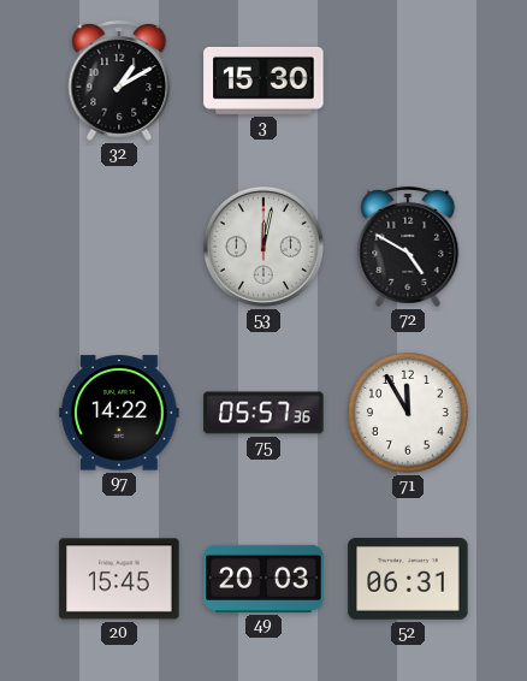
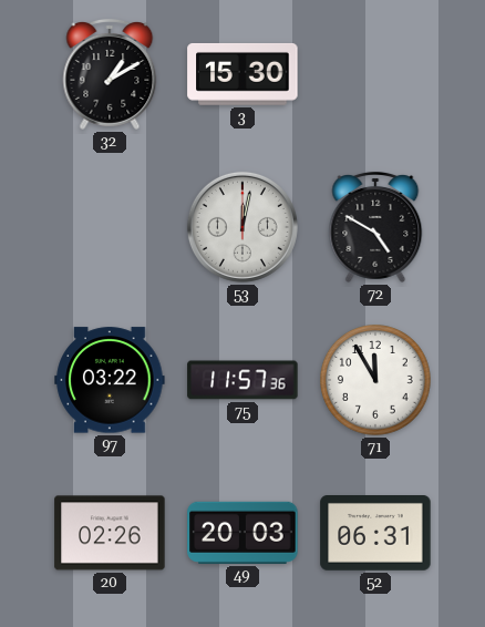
97: 14:22 -> 03:22 (110, 380)
75: 05:57 -> 11:57 (242, 380)
20: 15:45 -> 02:26 (110, 533)
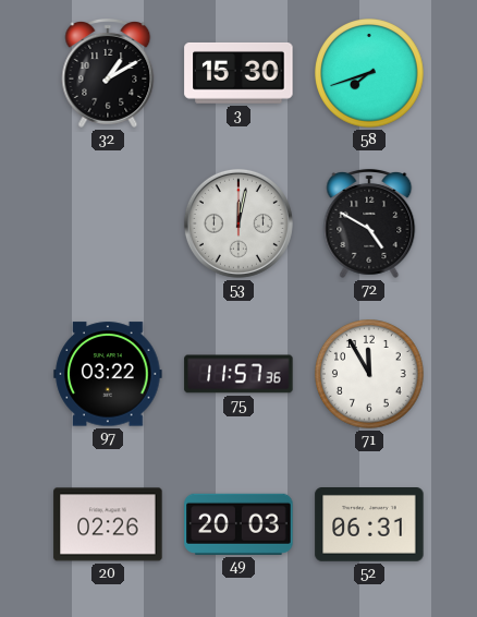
58: none -> 7:42 (369, 73)
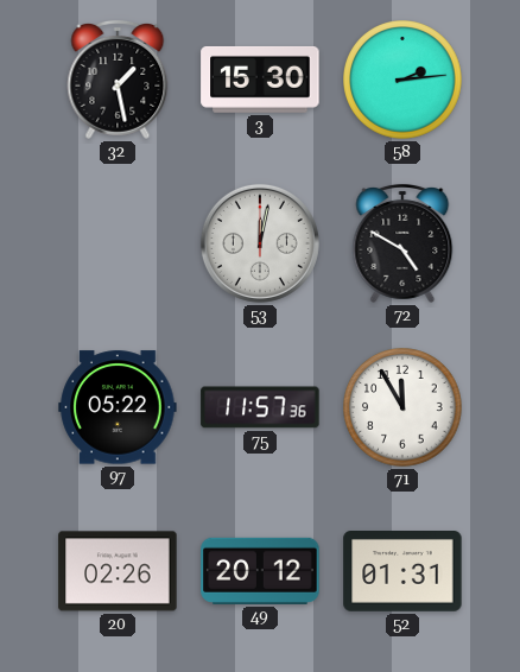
32: 1:10 -> 1:28 (118, 80)
58: 7:42 -> 2:14 (402, 80)
97: 03:22 -> 05:22 (118, 407)
49: 20:03 -> 20:12 (260, 571)
52: 06:31 -> 01:31 (402, 572)
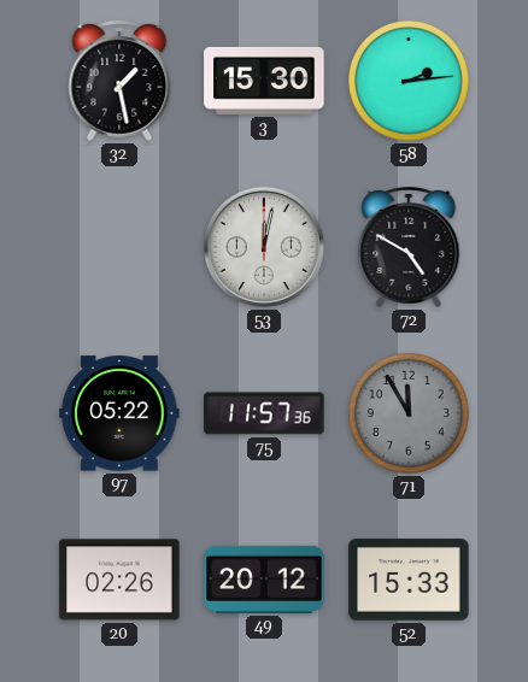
71 dial: white -> grey (409, 413)
52: 01:31 -> 15:33 (409, 581)
